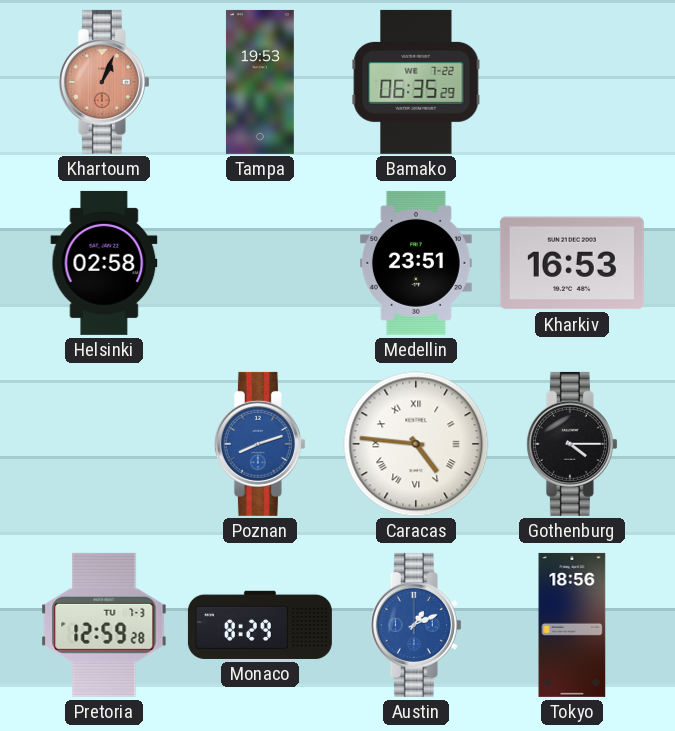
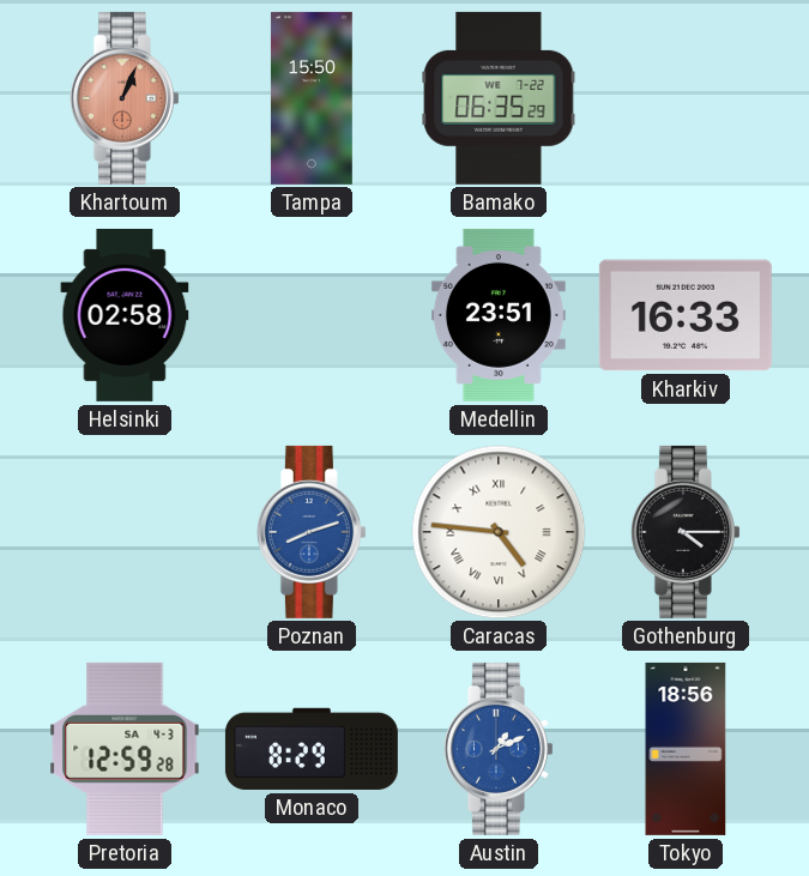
Tampa: 19:53 -> 15:50 (312, 98)
Kharkiv: 16:53 -> 16:33 (686, 315)
Pretoria date: TU 7-3 -> SA 4-3 (125, 749)
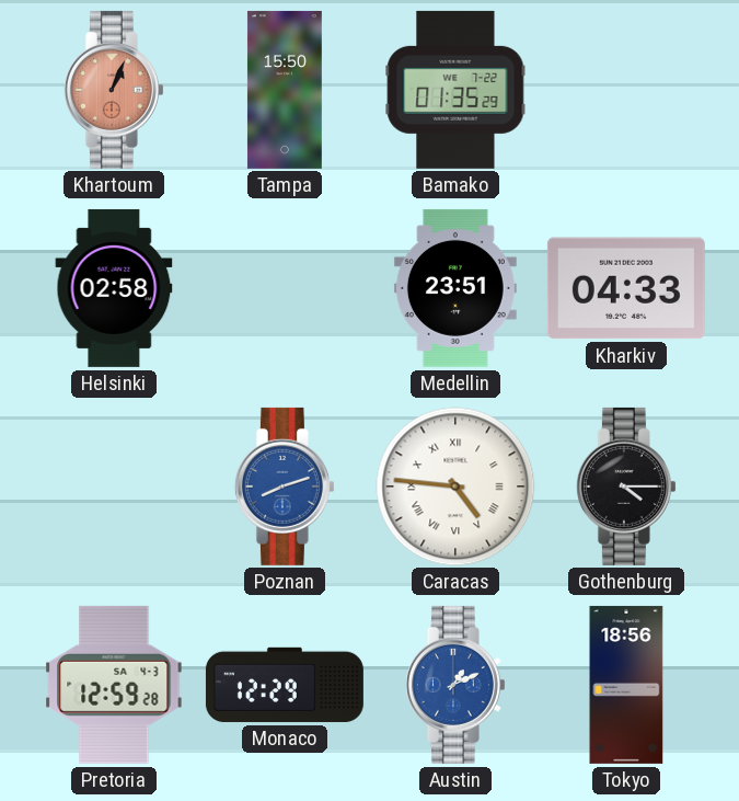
Bamako: 06:35 -> 01:35 (455, 90)
Kharkiv: 16:33 -> 04:33 (626, 288)
Monaco: 8:29 -> 12:29 (285, 685)
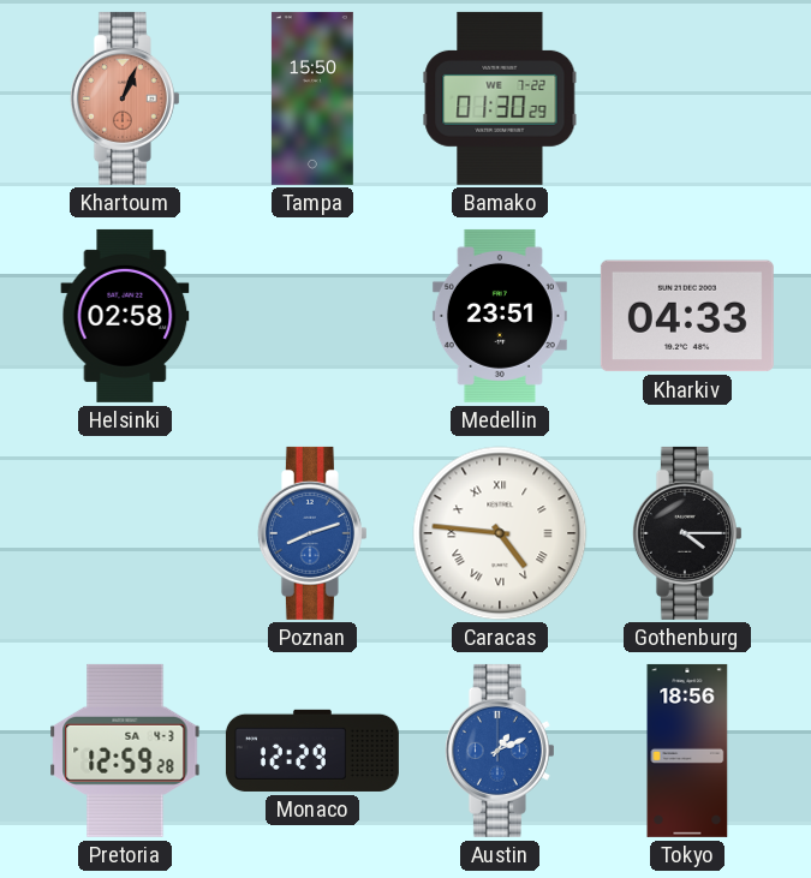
Bamako: 01:35 -> 01:30 (500, 98)
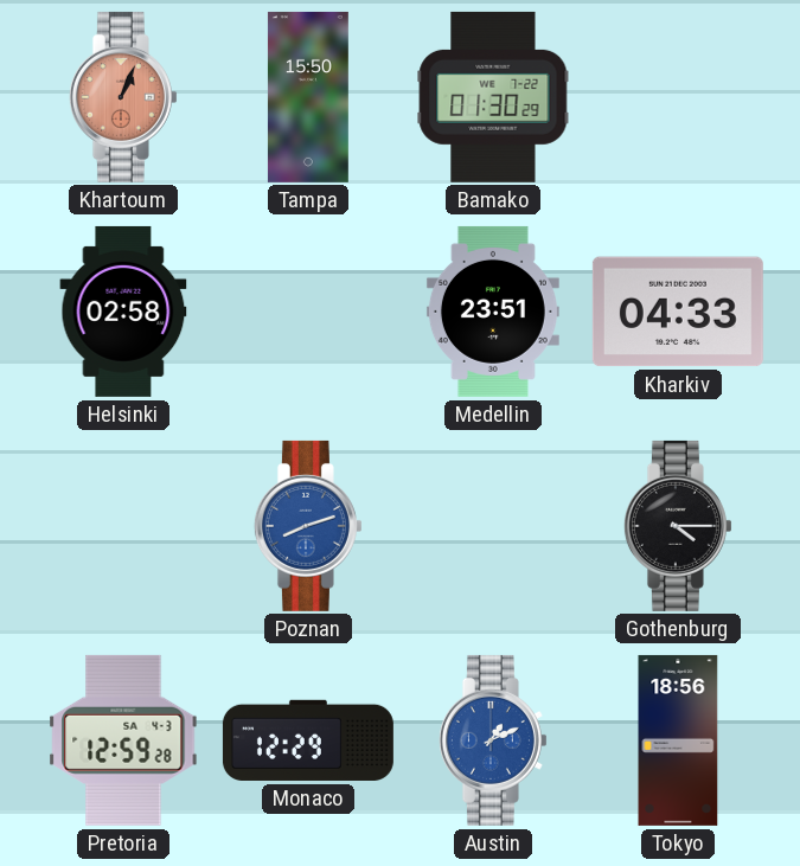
Caracas: 4:46 -> none (500, 533)
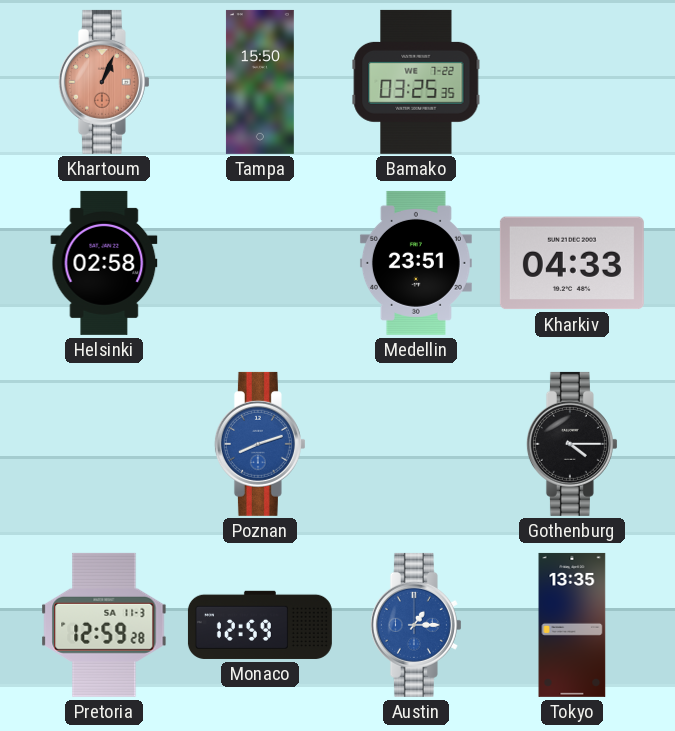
Bamako: 01:30 -> 03:25 (416, 82)
Pretoria date: SA 4-3 -> SA 11-3 (104, 625)
Monaco: 12:29 -> 12:59 (260, 625)
Austin: 1:11 -> 1:15 (416, 625)
Tokyo: 18:56 -> 13:35 (572, 625)
